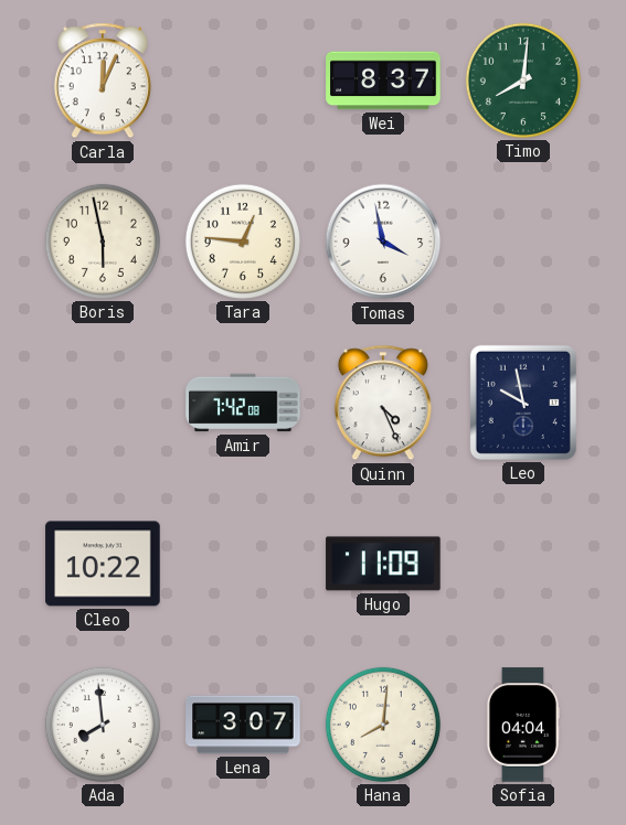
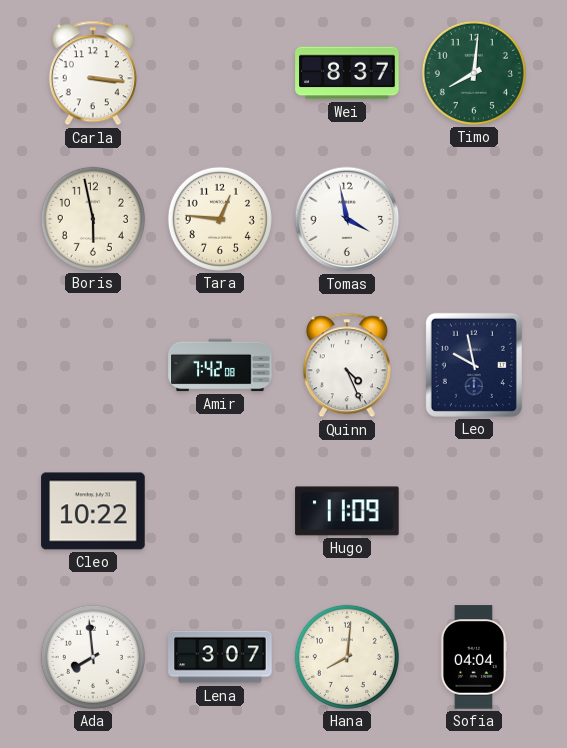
Carla: 12:04 -> 3:16 (93, 73)
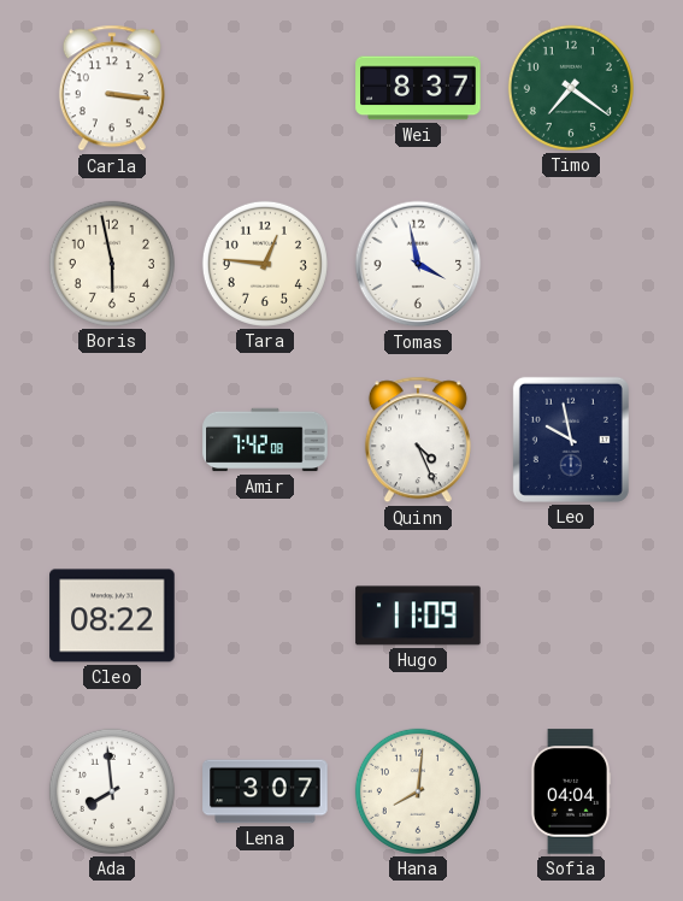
Timo: 8:01 -> 7:21 (571, 88)
Cleo: 10:22 -> 08:22 (112, 616)
